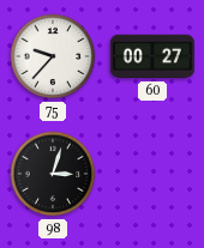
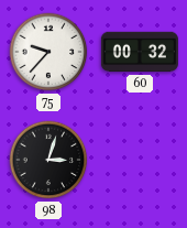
60: 00:27 -> 00:32 (140, 52)
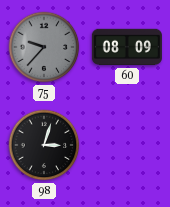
75 dial: white -> grey (44, 47)
60: 00:32 -> 08:09 (127, 47)
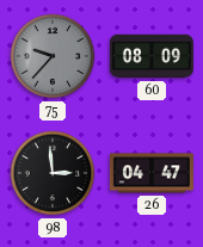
98: 3:03 -> 2:59 (53, 173)
26: none -> 04:47 (152, 173)
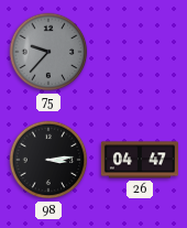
60: 08:09 -> none (152, 56)
98: 2:59 -> 3:14 (48, 160)
